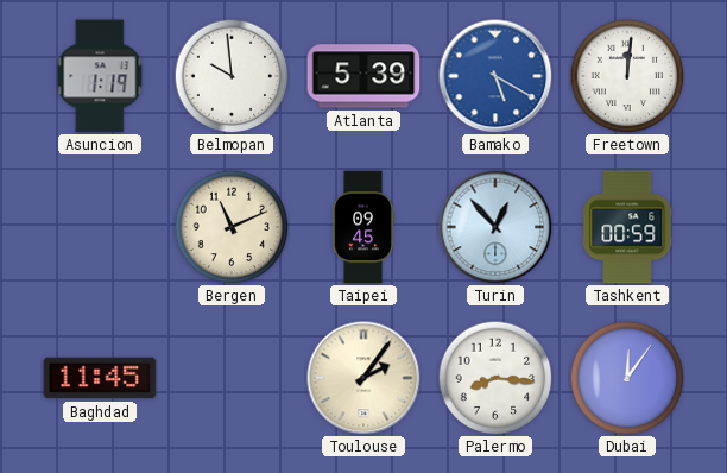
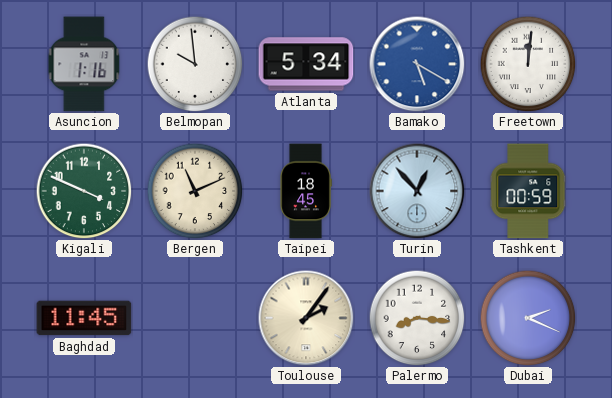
Asuncion: 1:19 -> 1:16 (84, 64)
Atlanta: 5:39 -> 5:34 (306, 64)
Kigali: none -> 3:49 (84, 191)
Taipei: 09:45 -> 18:45 (306, 191)
Dubai: 12:06 -> 2:19 (528, 318)
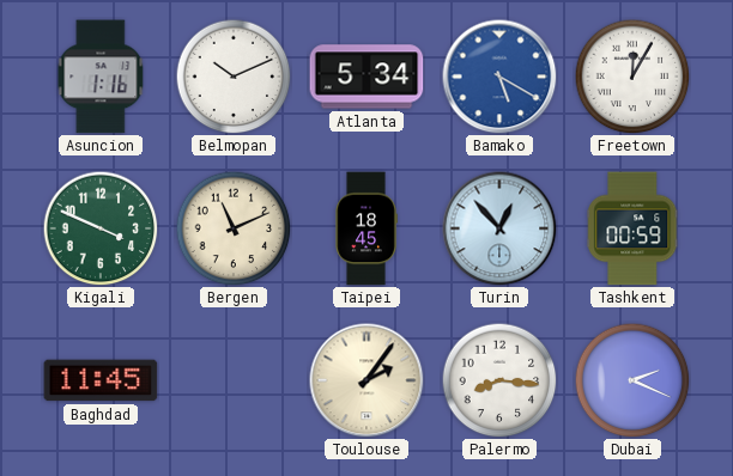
Belmopan: 9:59 -> 10:11 (234, 77)
Freetown: 12:01 -> 12:05 (632, 77)
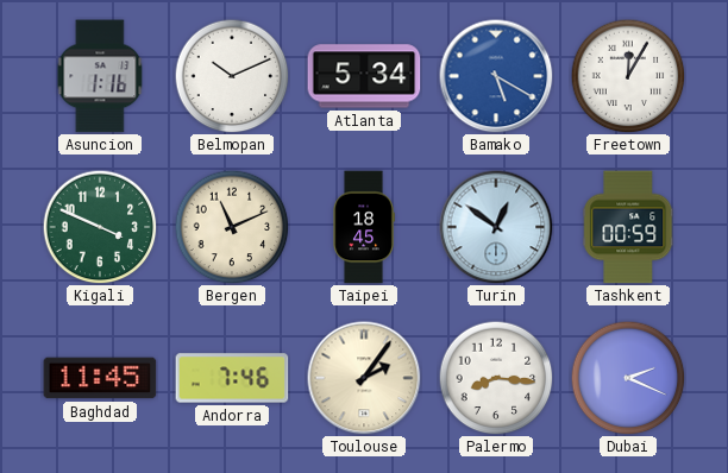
Turin: 12:53 -> 12:51 (496, 227)
Andorra: none -> 7:46 (232, 378)
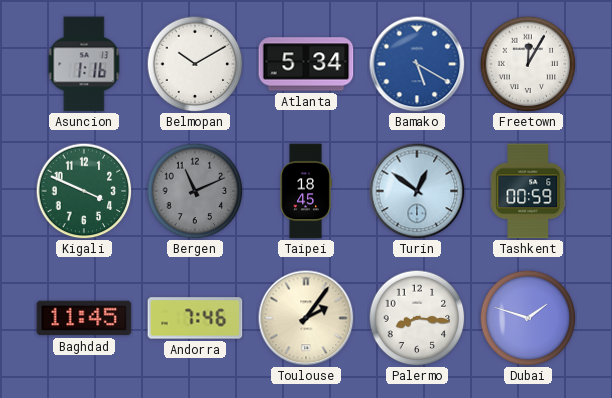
Belmopan: 10:11 -> 10:10 (195, 64)
Bergen dial: cream -> grey (195, 191)
Dubai: 2:19 -> 1:48 (528, 318)
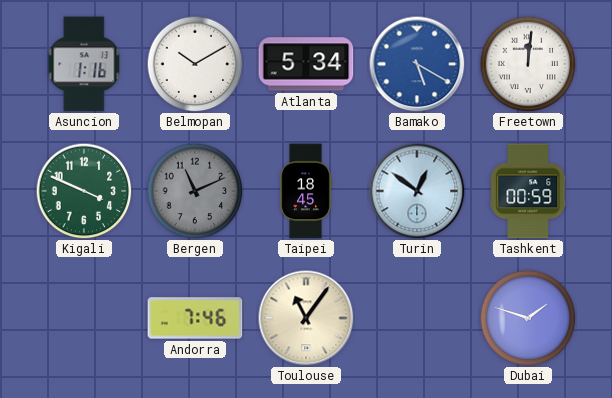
Freetown: 12:05 -> 12:01 (528, 64)
Baghdad: 11:45 -> none (84, 318)
Toulouse: 2:06 -> 11:06 (306, 318)
Palermo: 8:16 -> none (417, 318)
